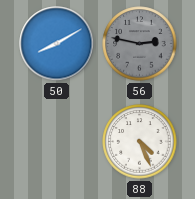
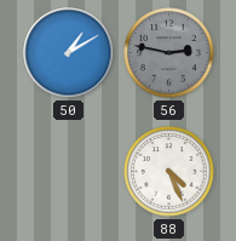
50: 8:10 -> 1:10 (69, 53)
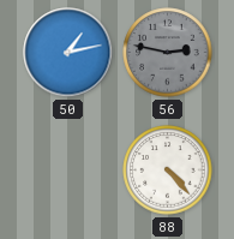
50: 1:10 -> 1:13 (68, 53)
88: 4:26 -> 4:23 (168, 171)
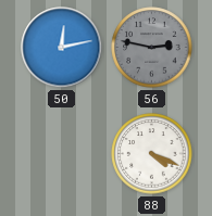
50: 1:13 -> 12:13 (62, 48)
88: 4:23 -> 4:19 (152, 154)
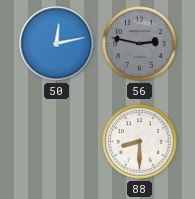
88: 4:19 -> 8:30 (140, 142)
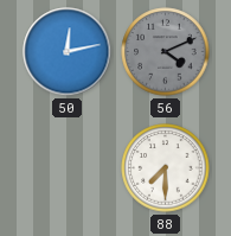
56: 2:47 -> 4:11 (166, 52)
88: 8:30 -> 7:30 (166, 168)
